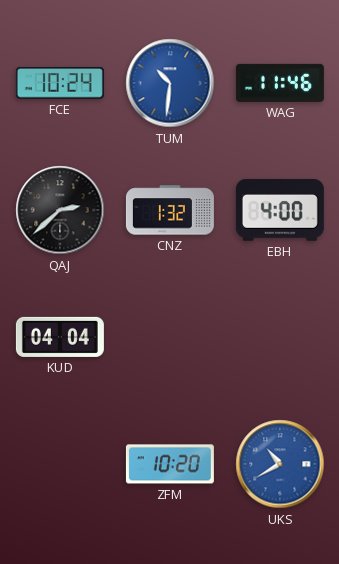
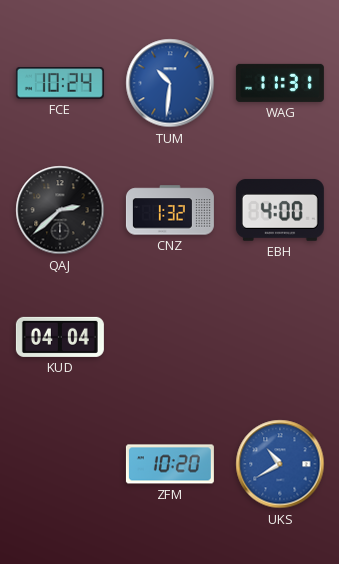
WAG: 11:46 -> 11:31 (280, 83)
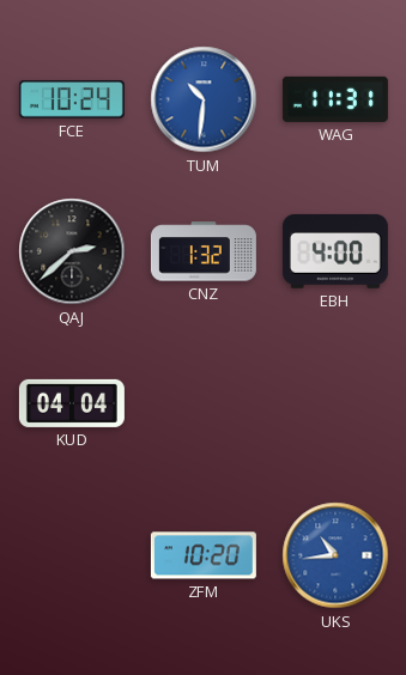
UKS: 10:40 -> 10:44 (335, 555)
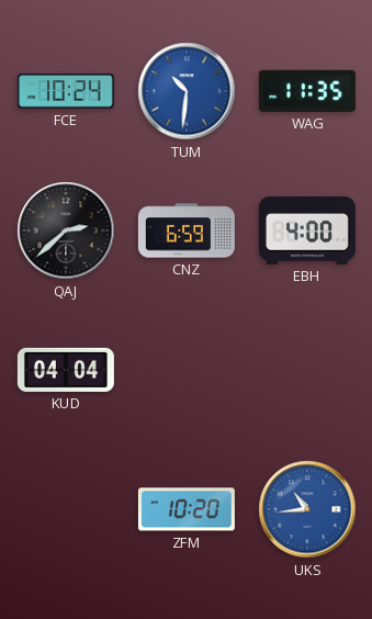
WAG: 11:31 -> 11:35 (307, 91)
CNZ: 1:32 -> 6:59 (187, 230)
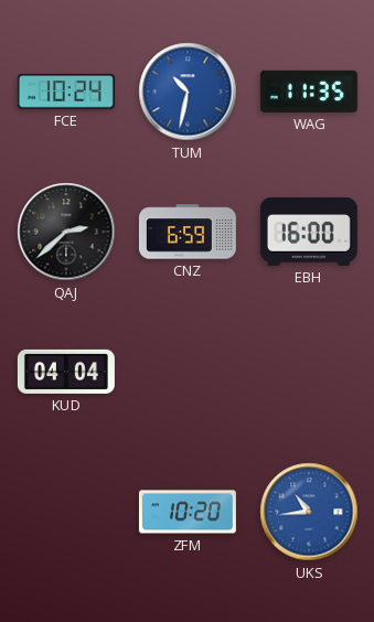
TUM: 10:31 -> 10:32 (188, 92)
EBH: 4:00 -> 16:00 (309, 232)
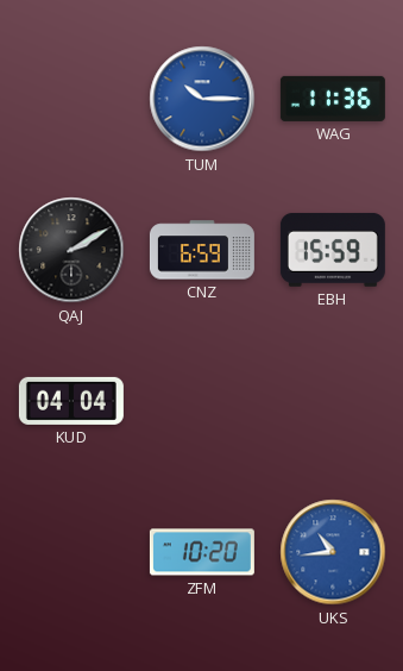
FCE: 10:24 -> none (66, 93)
TUM: 10:32 -> 10:15 (202, 99)
WAG: 11:35 -> 11:36 (333, 99)
QAJ: 2:38 -> 2:10 (71, 250)
EBH: 16:00 -> 15:59 (333, 250)
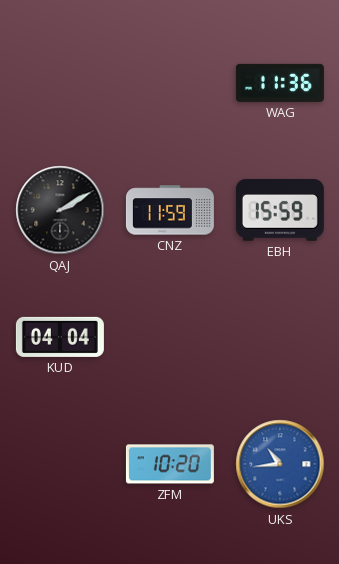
TUM: 10:15 -> none (202, 99)
CNZ: 6:59 -> 11:59 (170, 210)
